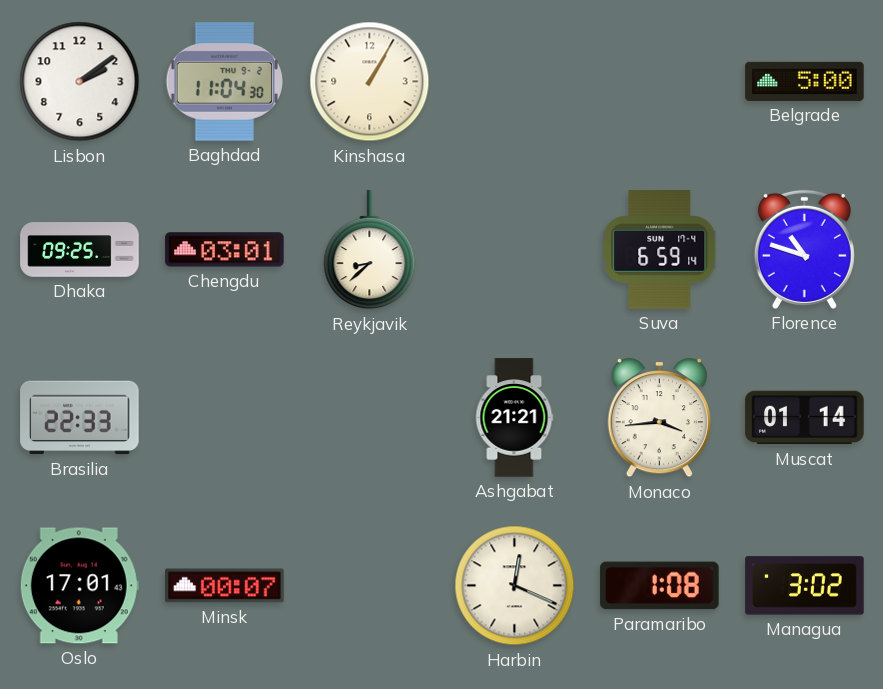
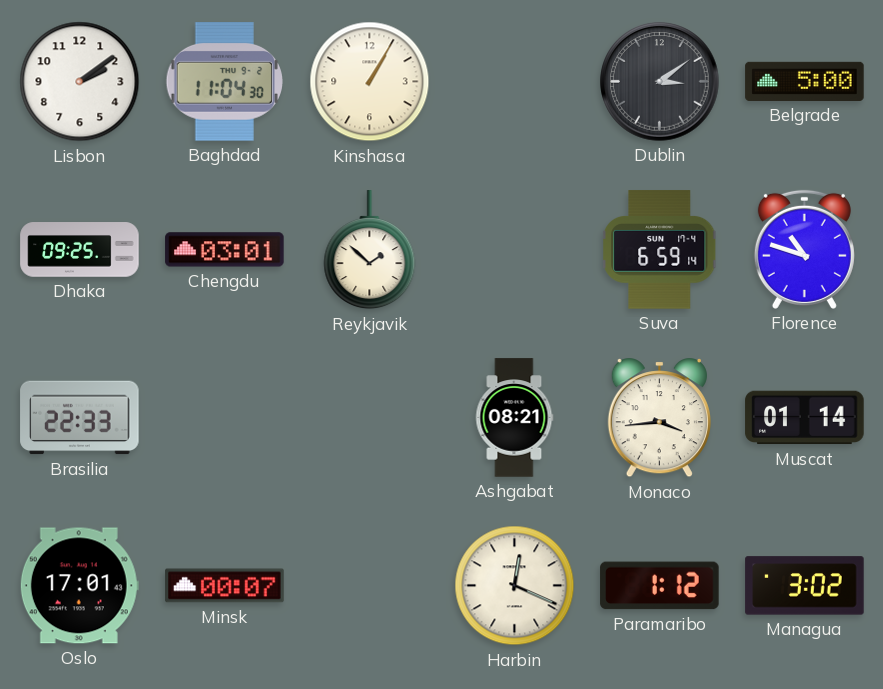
Dublin: none -> 3:09 (660, 82)
Reykjavik: 8:38 -> 1:52 (370, 250)
Ashgabat: 21:21 -> 08:21 (514, 418)
Paramaribo: 1:08 -> 1:12 (660, 586)
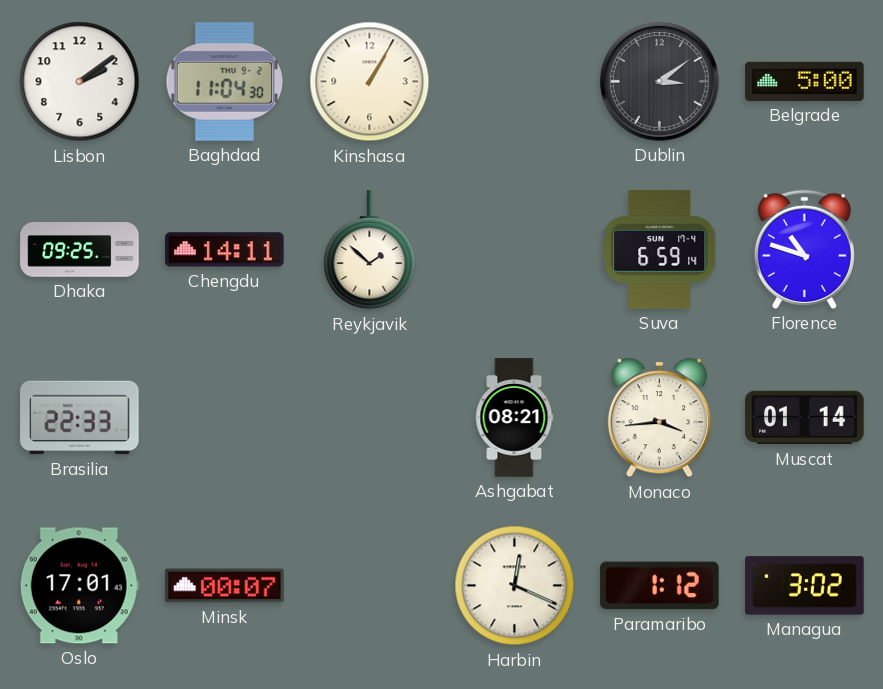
Chengdu: 03:01 -> 14:11 (225, 250)
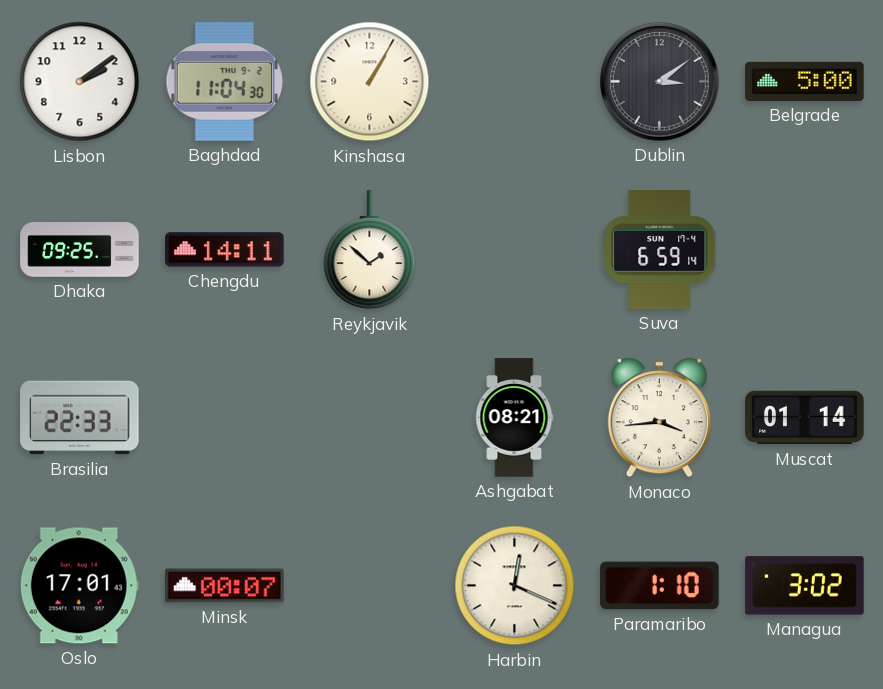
Florence: 10:48 -> none (804, 249)
Paramaribo: 1:12 -> 1:10 (660, 586)
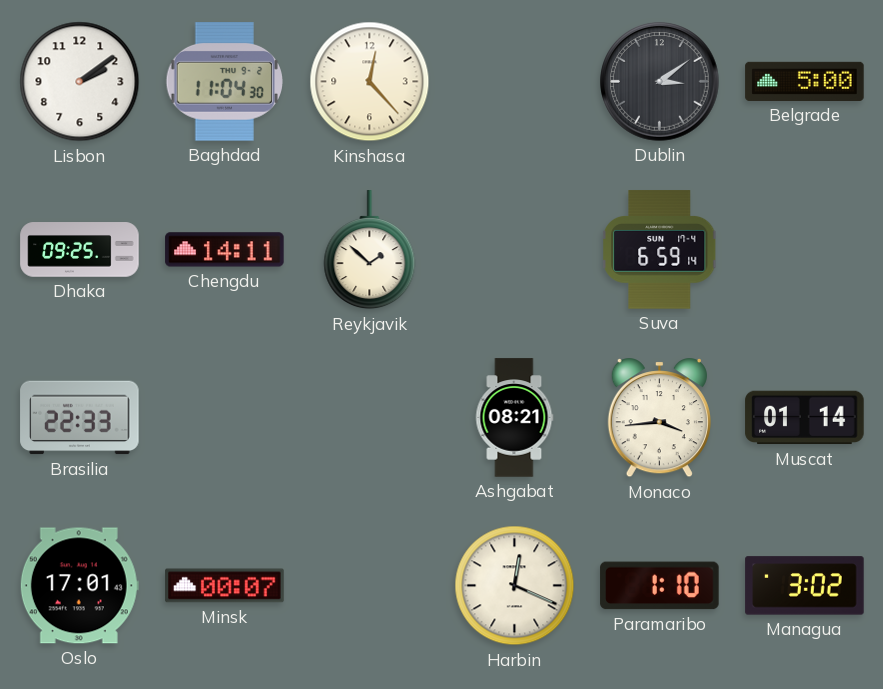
Kinshasa: 1:05 -> 12:23 (370, 82)
